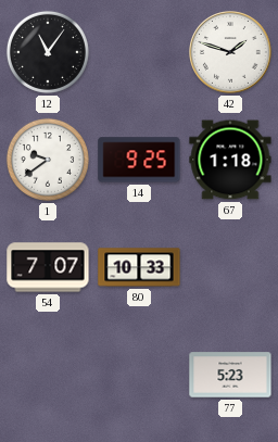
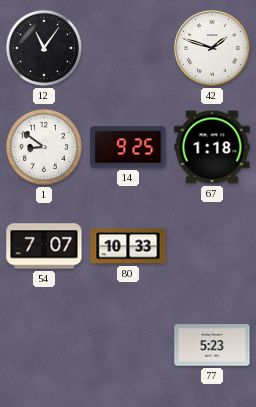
1: 9:39 -> 8:51 (44, 147)
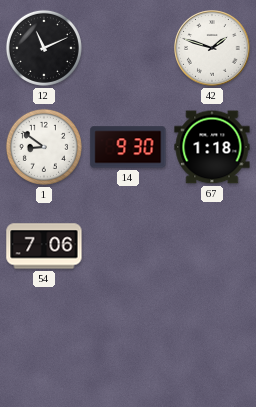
12: 11:06 -> 11:11 (44, 48)
14: 9:25 -> 9:30 (128, 147)
54: 7:07 -> 7:06 (44, 246)
80: 10:33 -> none (128, 246)
77: 5:23 -> none (212, 345)
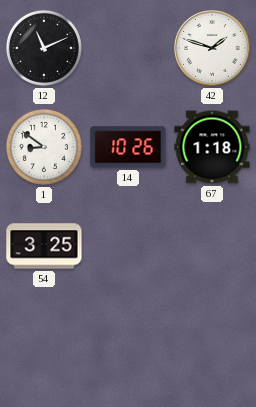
14: 9:30 -> 10:26 (128, 147)
54: 7:06 -> 3:25 (44, 246)
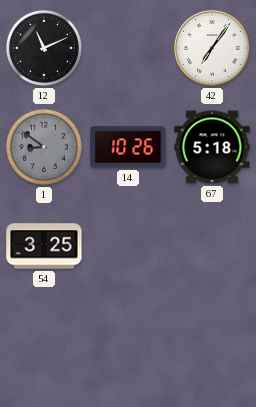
42: 1:48 -> 7:06 (212, 48)
1 dial: white -> grey (44, 147)
67: 1:18 -> 5:18 (212, 147)
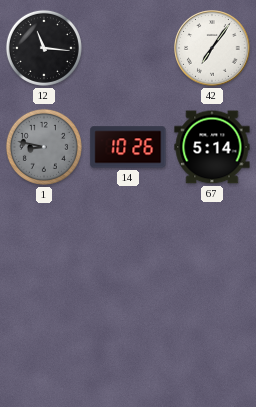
12: 11:11 -> 11:16 (44, 48)
1: 8:51 -> 8:47 (44, 147)
67: 5:18 -> 5:14 (212, 147)
54: 3:25 -> none (44, 246)
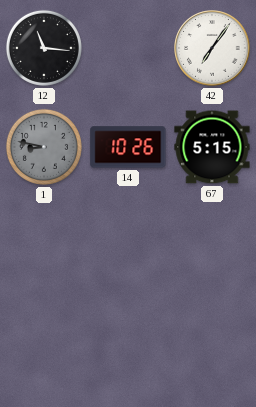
67: 5:14 -> 5:15 (212, 147)
